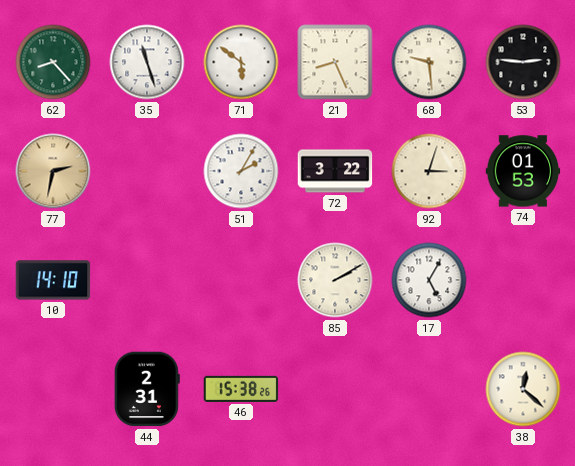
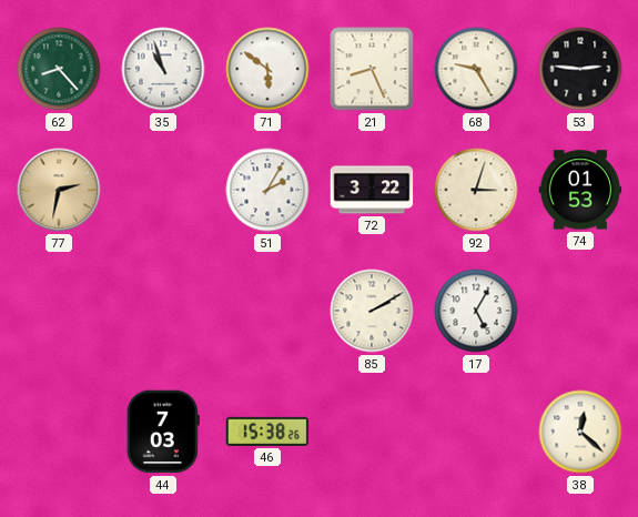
35: 11:27 -> 10:57 (163, 69)
68: 9:29 -> 9:25 (476, 69)
10: 14:10 -> none (53, 280)
44: 2:31 -> 7:03 (163, 432)
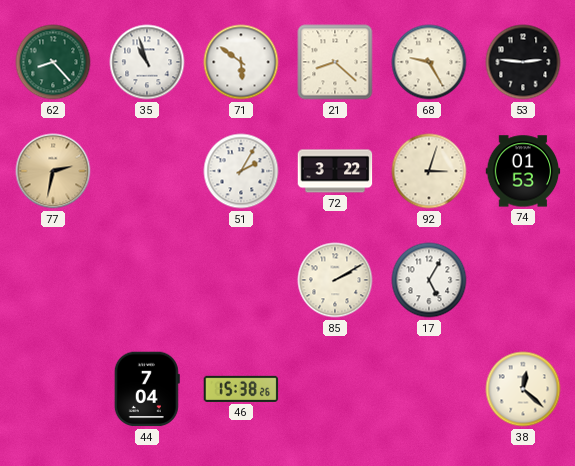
21: 8:26 -> 8:22 (335, 62)
44: 7:03 -> 7:04 (147, 389)
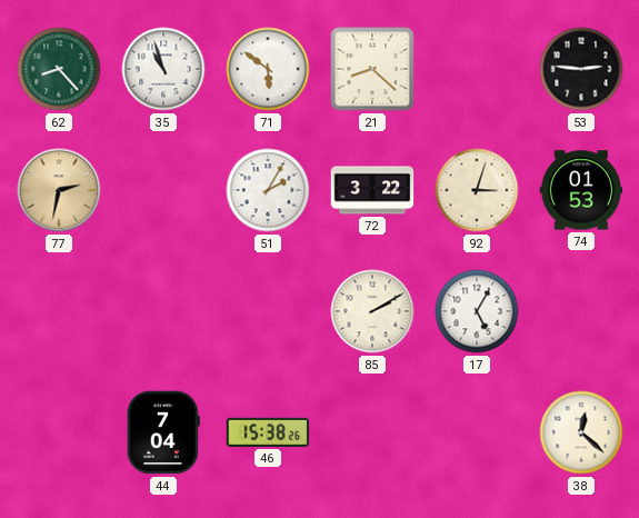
68: 9:25 -> none (429, 62)
